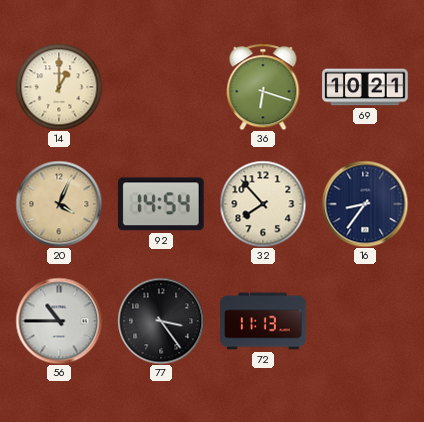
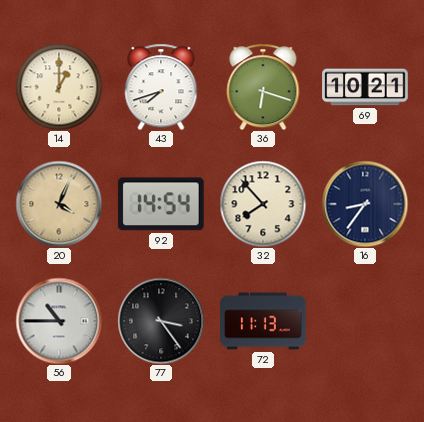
43: none -> 7:42 (161, 87)
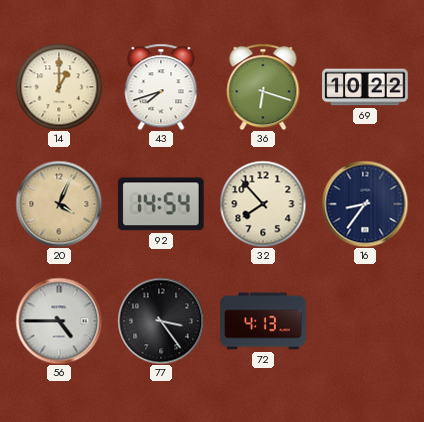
69: 10:21 -> 10:22 (365, 87)
56: 10:45 -> 4:45 (59, 321)
72: 11:13 -> 4:13 (263, 321)
